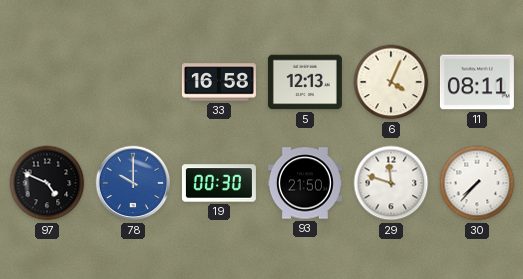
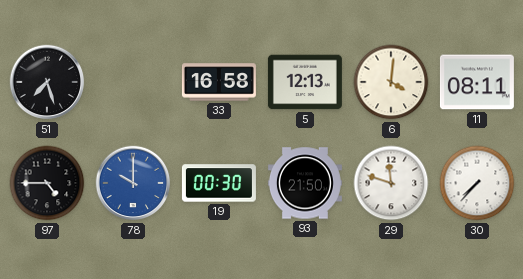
51: none -> 7:27 (47, 82)
6: 4:04 -> 4:01 (391, 82)
97: 4:49 -> 4:45 (47, 183)
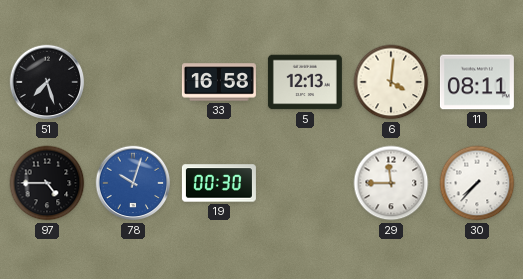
78: 10:00 -> 10:03 (133, 183)
93: 21:50 -> none (305, 183)
29: 11:48 -> 11:45 (391, 183)
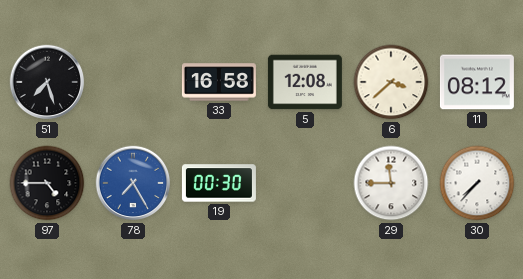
5: 12:13 -> 12:08 (305, 82)
6: 4:01 -> 3:38 (391, 82)
11: 08:11 -> 08:12 (477, 82)
78: 10:03 -> 7:25 (133, 183)
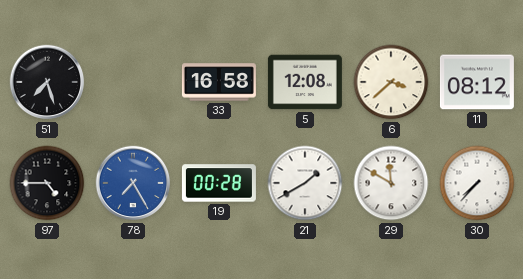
19: 00:30 -> 00:28 (219, 183)
21: none -> 1:40 (305, 183)
29: 11:45 -> 11:50 (391, 183)
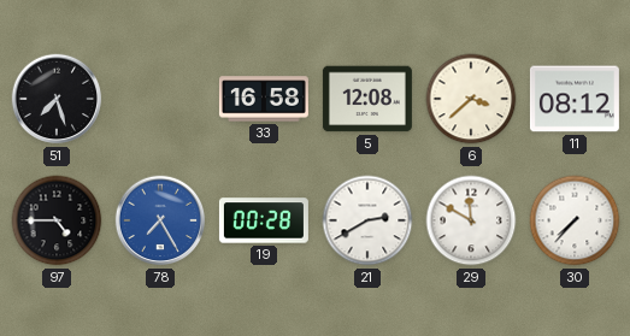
21: 1:40 -> 2:40 (367, 220)
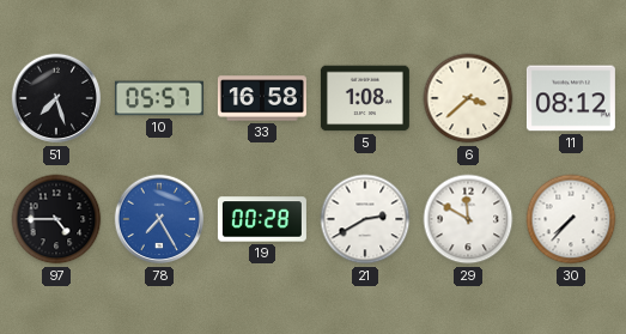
10: none -> 05:57 (159, 98)
5: 12:08 -> 1:08 (365, 98)
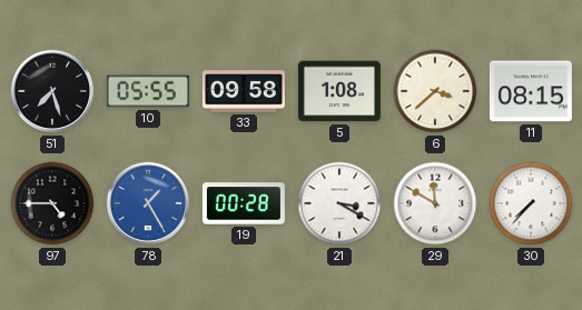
10: 05:57 -> 05:55 (148, 91)
33: 16:58 -> 09:58 (244, 91)
11: 08:12 -> 08:15 (531, 91)
78: 7:25 -> 1:25 (148, 203)
21: 2:40 -> 3:20 (339, 203)
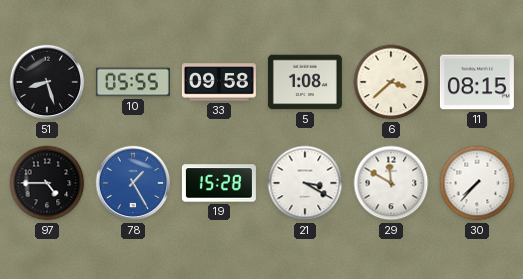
51: 7:27 -> 8:27 (47, 82)
19: 00:28 -> 15:28 (219, 183)
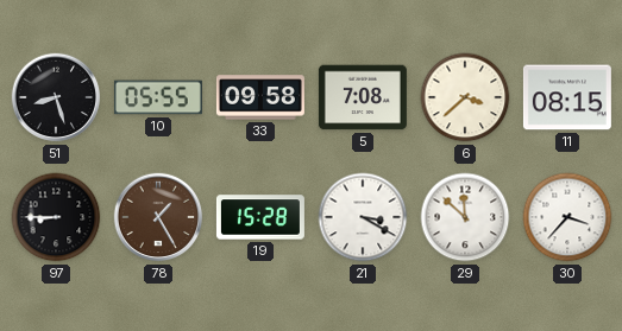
5: 1:08 -> 7:08 (363, 97)
97: 4:45 -> 8:45 (56, 217)
78 dial: blue -> brown (158, 217)
29: 11:50 -> 11:52 (465, 217)
30: 7:37 -> 3:37 (567, 217)
